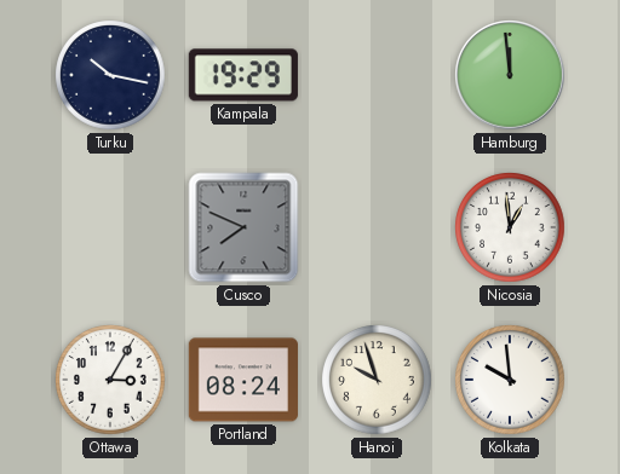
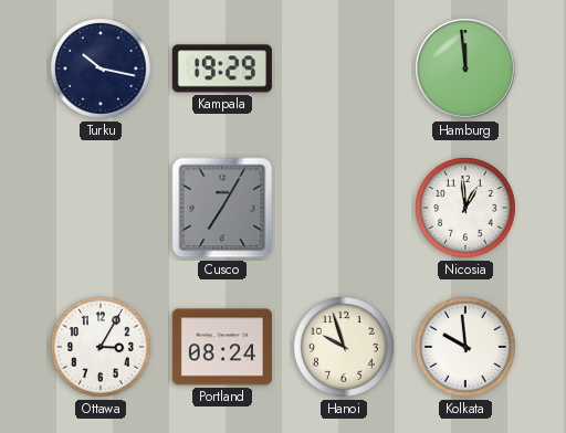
Cusco: 7:49 -> 7:05 (222, 208)
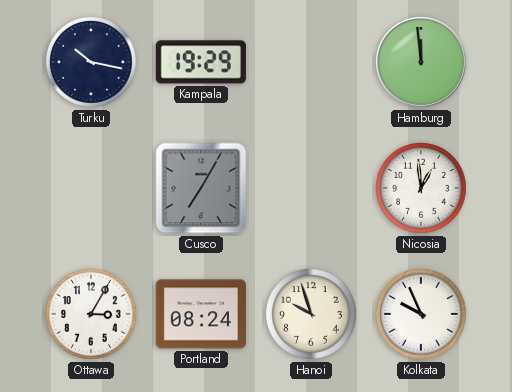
Kolkata: 9:59 -> 9:56 (421, 314)
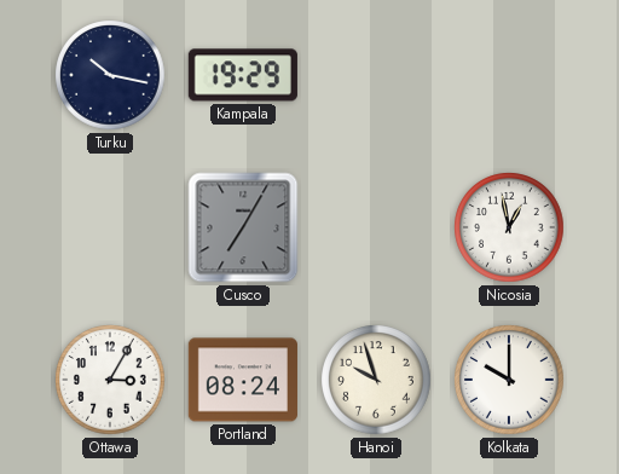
Hamburg: 11:59 -> none (422, 63)
Nicosia: 12:59 -> 12:58 (509, 227)
Kolkata: 9:56 -> 10:00 (509, 380)
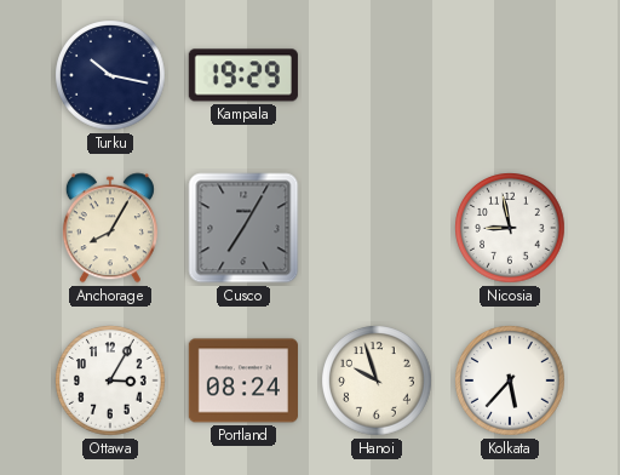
Anchorage: none -> 8:05 (110, 228)
Nicosia: 12:58 -> 8:58 (510, 228)
Kolkata: 10:00 -> 5:37 (510, 380)
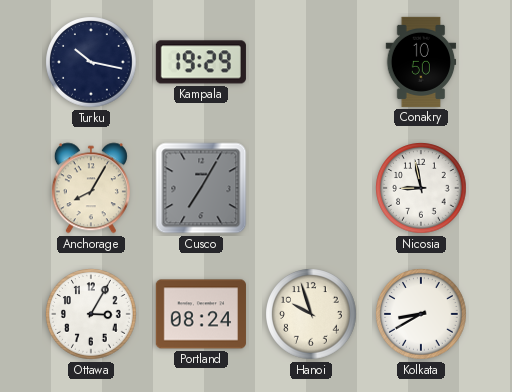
Conakry: none -> 10:50 (421, 62)
Kolkata: 5:37 -> 8:40 (421, 314)
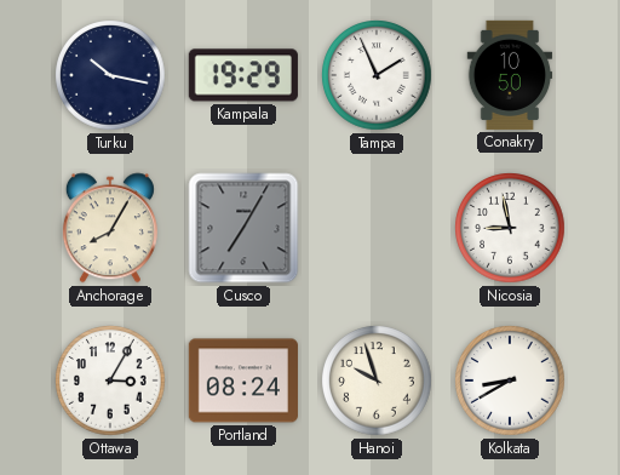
Tampa: none -> 1:56 (377, 75)
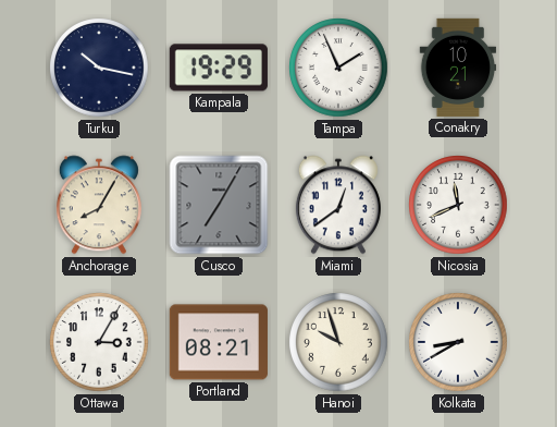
Conakry: 10:50 -> 10:21 (458, 68)
Miami: none -> 12:39 (338, 205)
Nicosia: 8:58 -> 11:41 (458, 205)
Portland: 08:24 -> 08:21 (219, 342)
